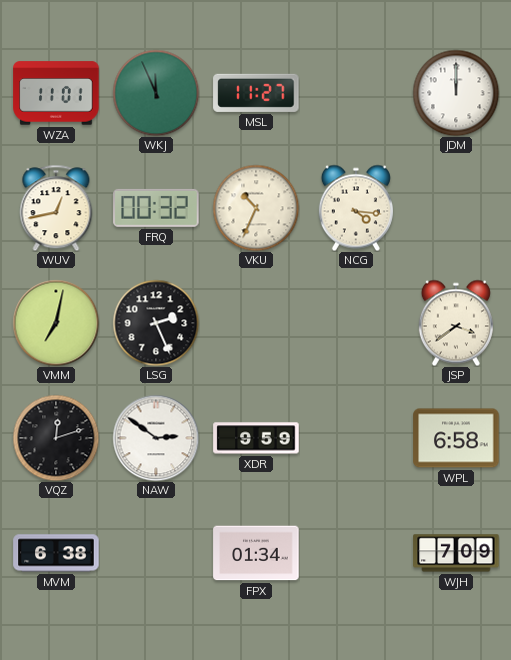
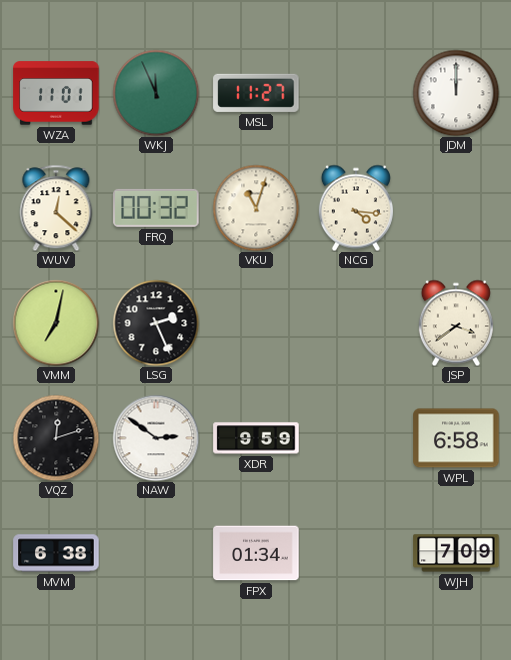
WUV: 12:43 -> 12:22 (56, 208)
VKU: 10:34 -> 11:03 (256, 208)
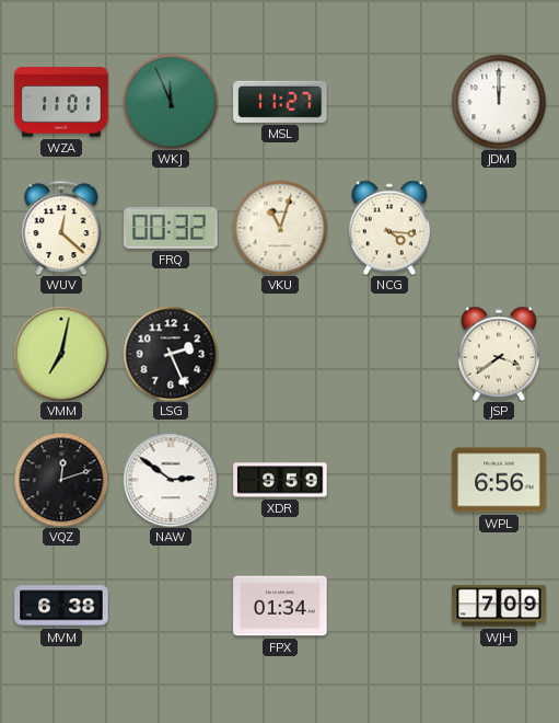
WPL: 6:58 -> 6:56 (499, 480)
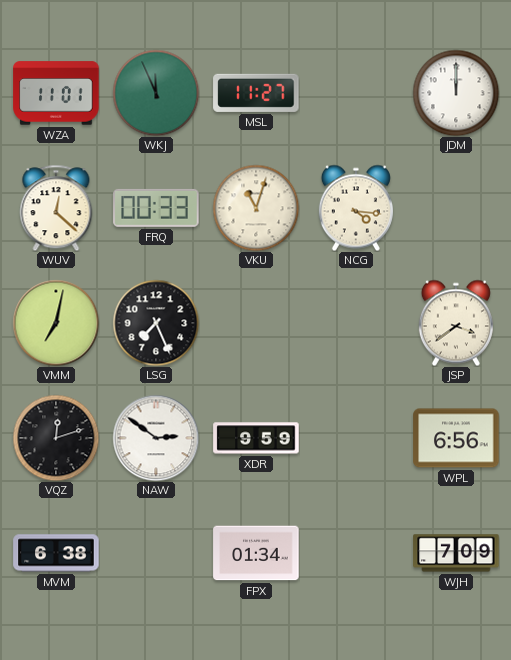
FRQ: 00:32 -> 00:33 (156, 208)
LSG: 2:26 -> 7:26 (156, 323)
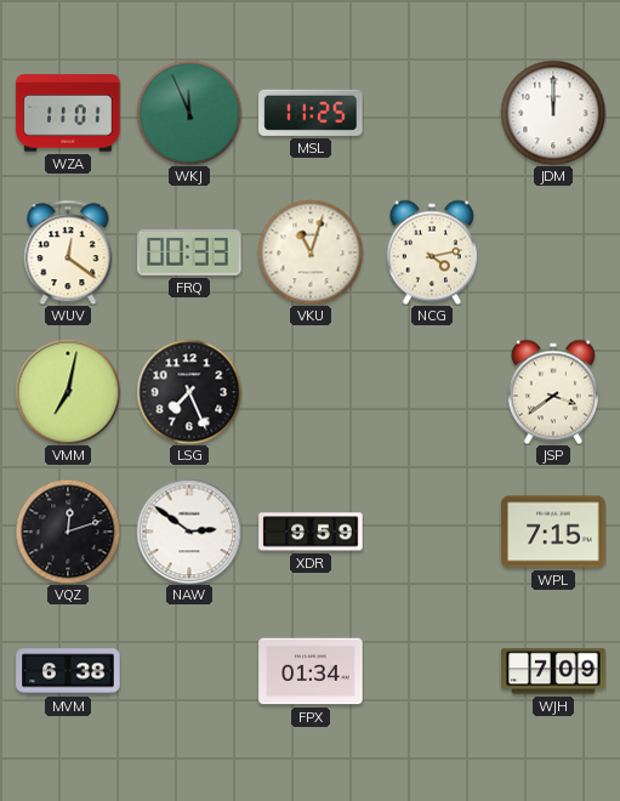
MSL: 11:27 -> 11:25 (311, 113)
WUV: 12:22 -> 12:21 (68, 252)
NCG: 4:16 -> 4:13 (432, 252)
WPL: 6:56 -> 7:15 (553, 532)
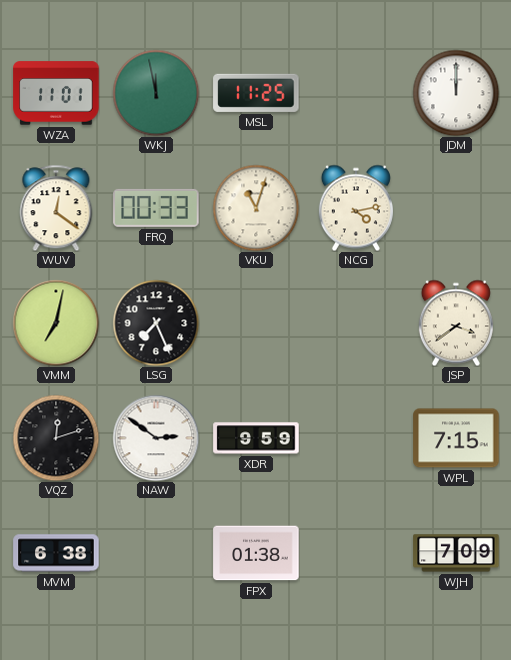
WKJ: 11:56 -> 11:58 (156, 93)
FPX: 01:34 -> 01:38 (256, 553)
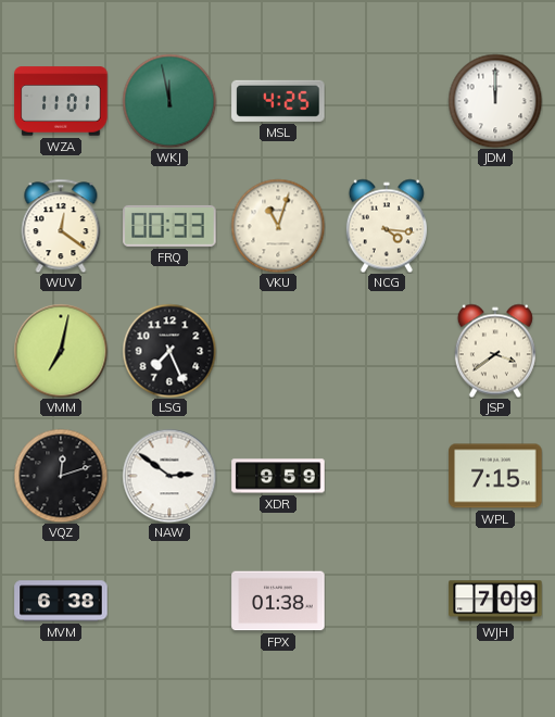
MSL: 11:25 -> 4:25 (278, 101)
NCG: 4:13 -> 4:16 (387, 226)
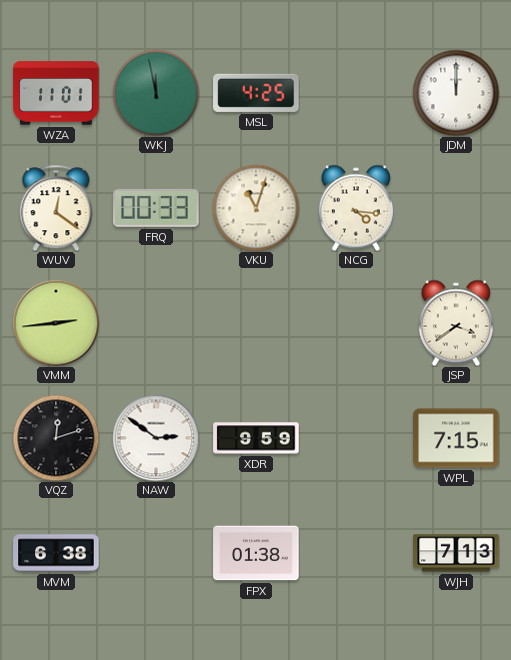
VMM: 7:02 -> 2:44 (56, 323)
LSG: 7:26 -> none (169, 351)
WJH: 7:09 -> 7:13 (456, 553)
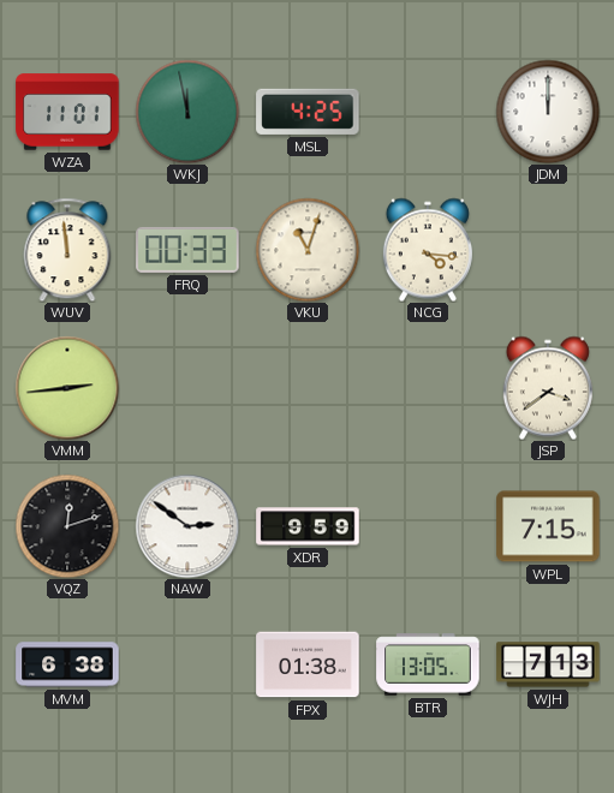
WUV: 12:21 -> 11:59 (67, 250)
BTR: none -> 13:05 (428, 664)
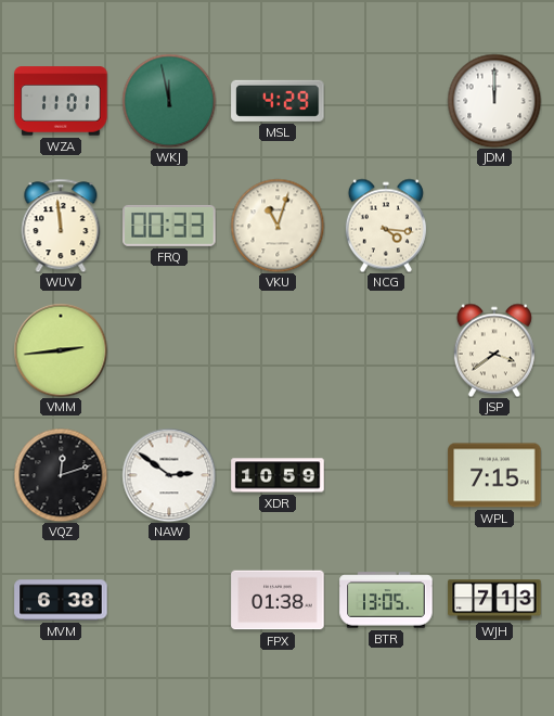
MSL: 4:25 -> 4:29 (278, 101)
XDR: 9:59 -> 10:59 (278, 475)
